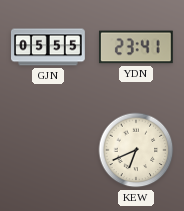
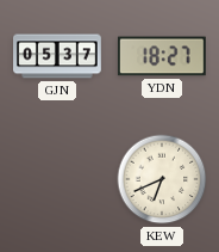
GJN: 05:55 -> 05:37 (58, 56)
YDN: 23:41 -> 18:27 (162, 56)
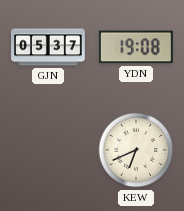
YDN: 18:27 -> 19:08 (136, 47)
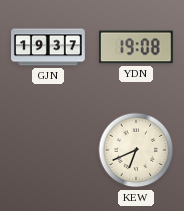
GJN: 05:37 -> 19:37 (49, 47)
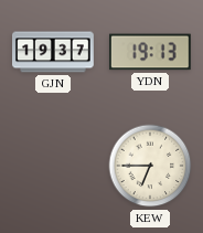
YDN: 19:08 -> 19:13 (150, 52)
KEW: 6:41 -> 6:45 (150, 166)
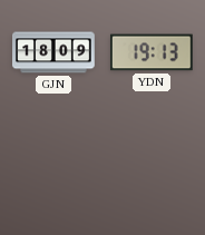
GJN: 19:37 -> 18:09 (55, 52)
KEW: 6:45 -> none (150, 166)
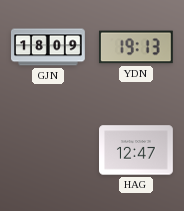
HAG: none -> 12:47 (137, 150)
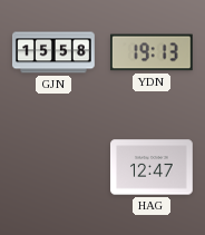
GJN: 18:09 -> 15:58 (55, 52)
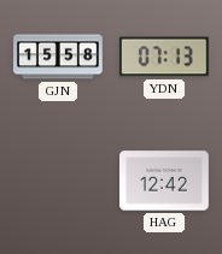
YDN: 19:13 -> 07:13 (164, 57)
HAG: 12:47 -> 12:42 (165, 181)
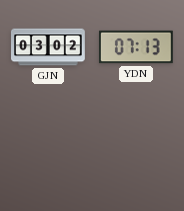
GJN: 15:58 -> 03:02 (49, 47)
HAG: 12:42 -> none (165, 181)
